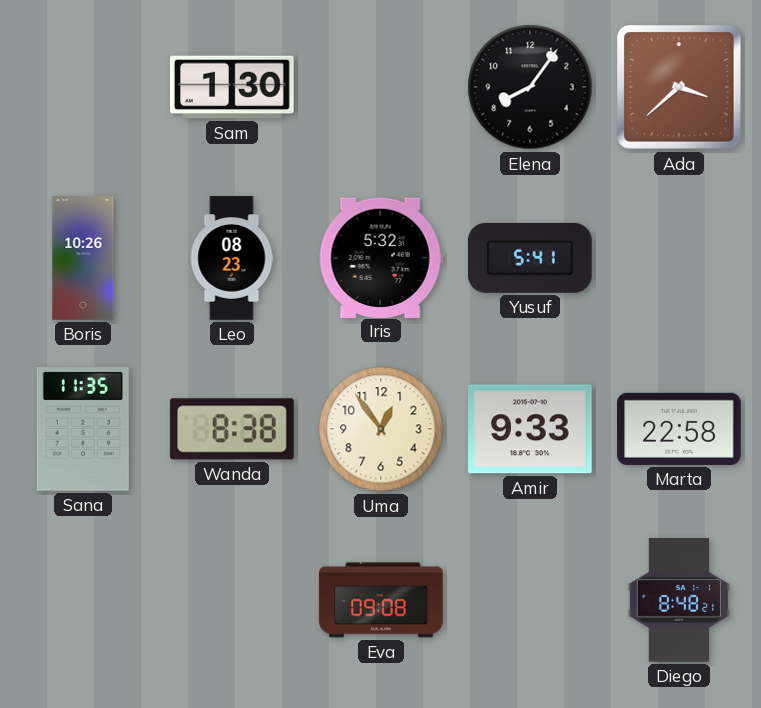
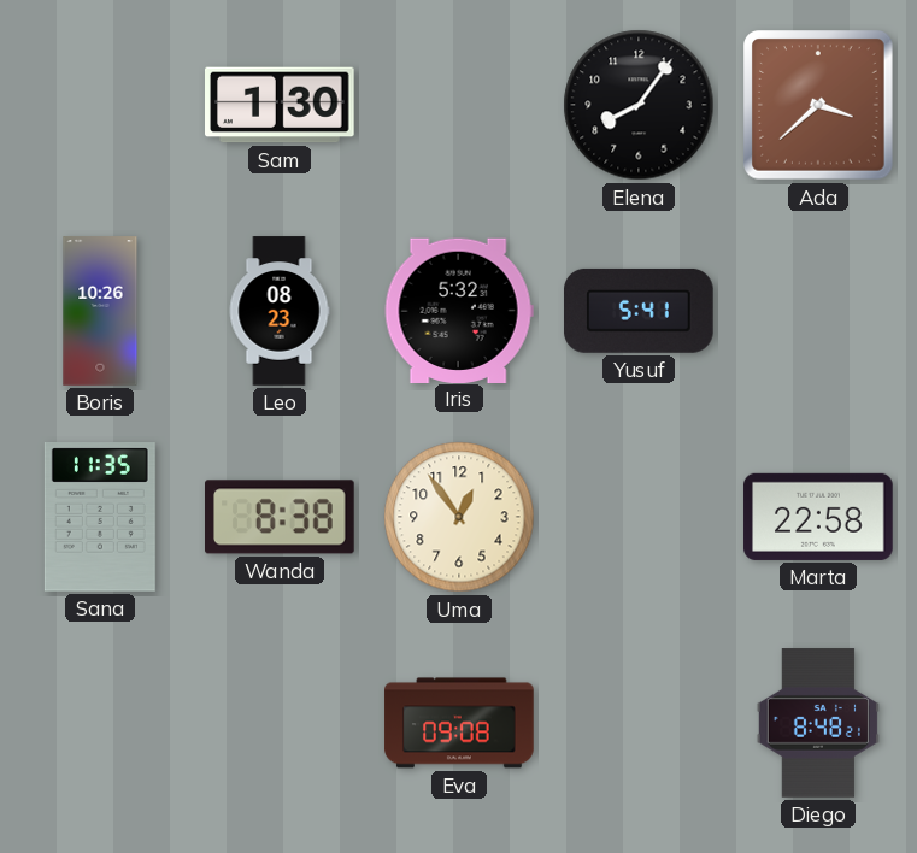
Amir: 9:33 -> none (531, 429)
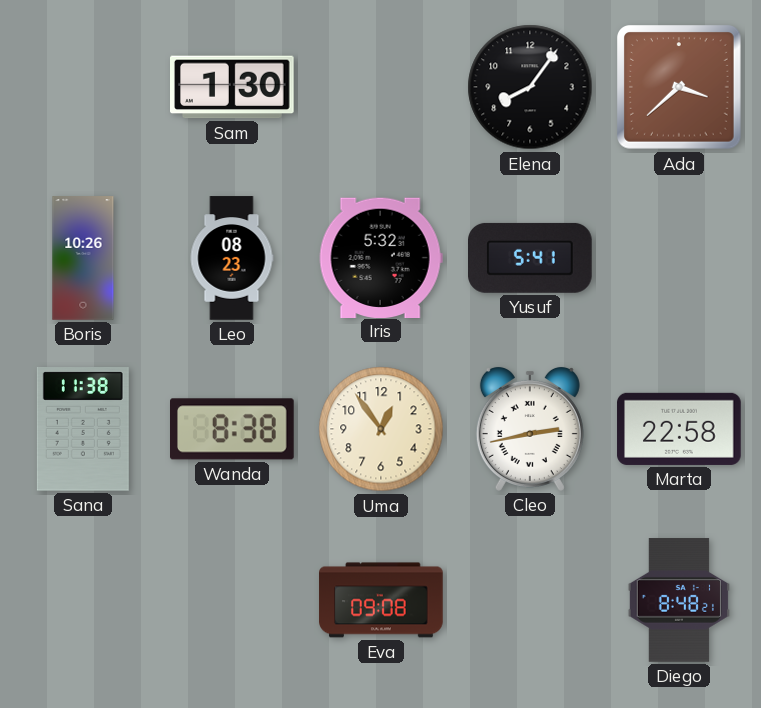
Sana: 11:35 -> 11:38 (83, 430)
Cleo: none -> 2:43 (530, 429)
